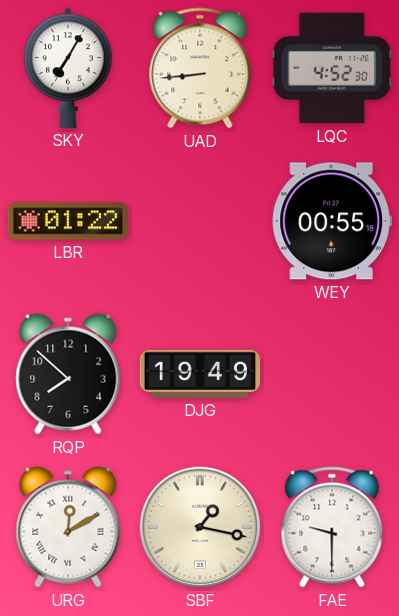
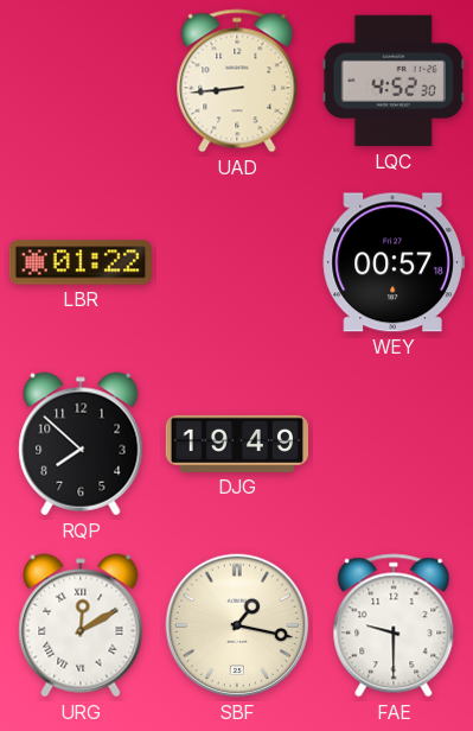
SKY: 7:05 -> none (68, 68)
WEY: 00:55 -> 00:57 (394, 262)
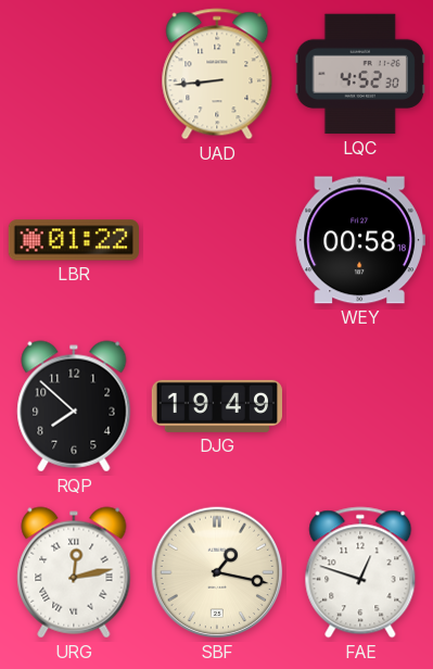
WEY: 00:57 -> 00:58 (360, 240)
URG: 12:10 -> 12:13 (74, 572)
FAE: 9:30 -> 12:48 (360, 572)
